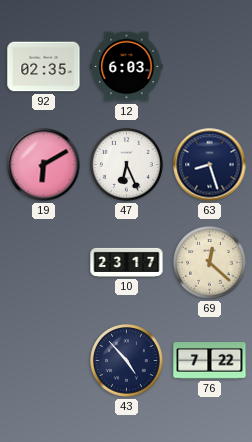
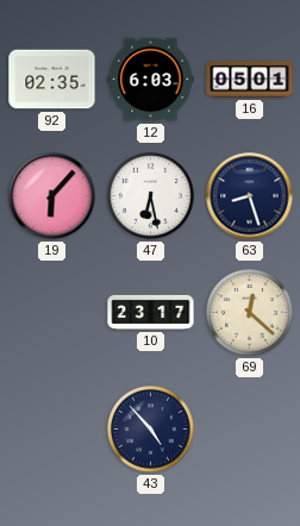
16: none -> 05:01 (250, 80)
19: 6:10 -> 6:07 (52, 196)
47: 6:26 -> 6:28 (151, 196)
76: 7:22 -> none (210, 361)
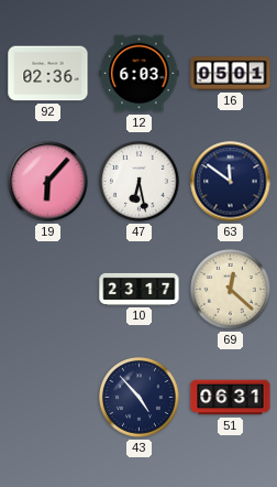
92: 02:35 -> 02:36 (48, 74)
63: 8:27 -> 11:51 (231, 182)
51: none -> 06:31 (231, 398)
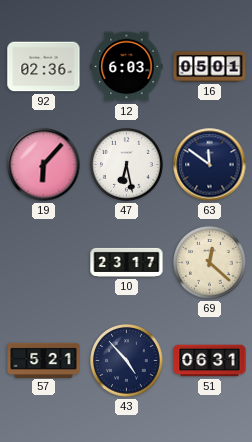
57: none -> 5:21 (44, 360)
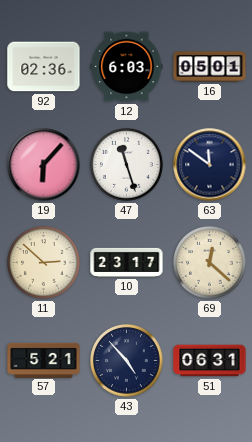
47: 6:28 -> 11:27 (127, 165)
11: none -> 2:52 (44, 263)
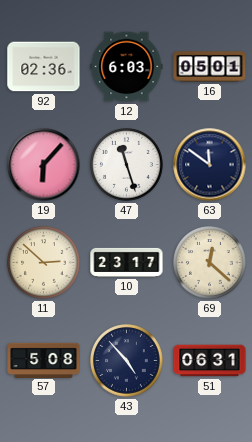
57: 5:21 -> 5:08 (44, 360)
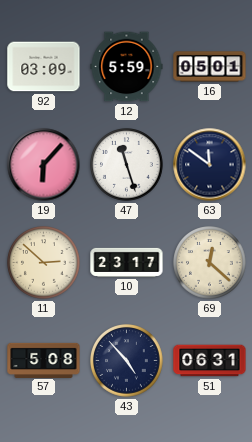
92: 02:36 -> 03:09 (44, 67)
12: 6:03 -> 5:59 (127, 67)
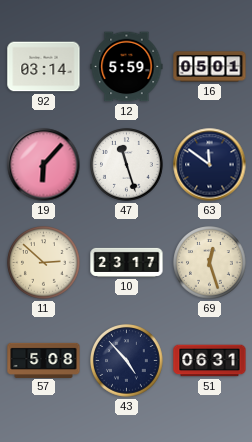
92: 03:09 -> 03:14 (44, 67)
69: 12:22 -> 12:27 (210, 263)
